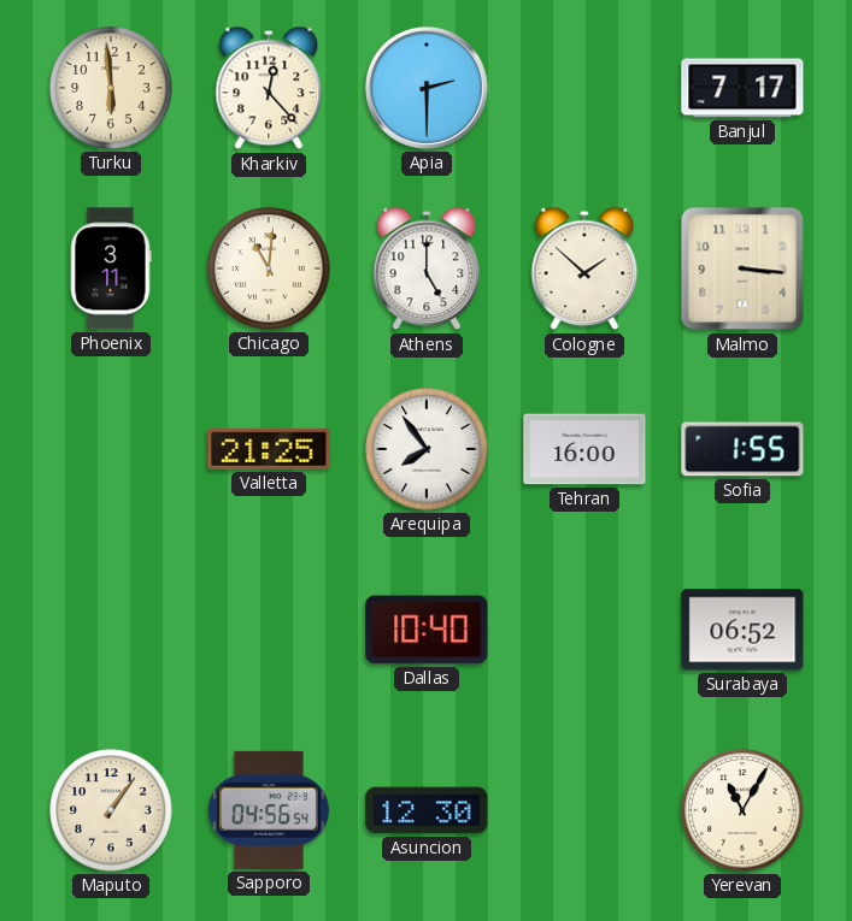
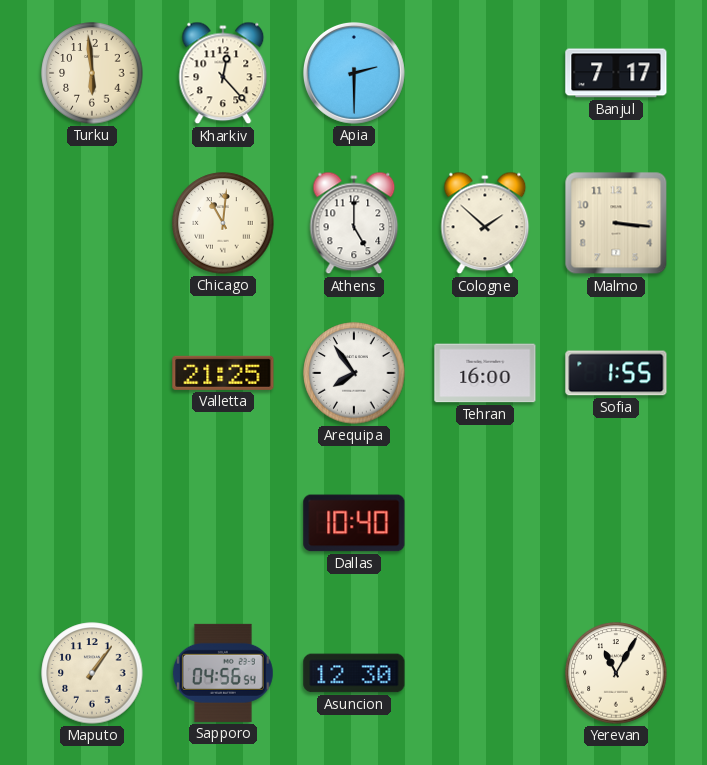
Phoenix: 3:11 -> none (111, 268)
Surabaya: 06:52 -> none (742, 630)
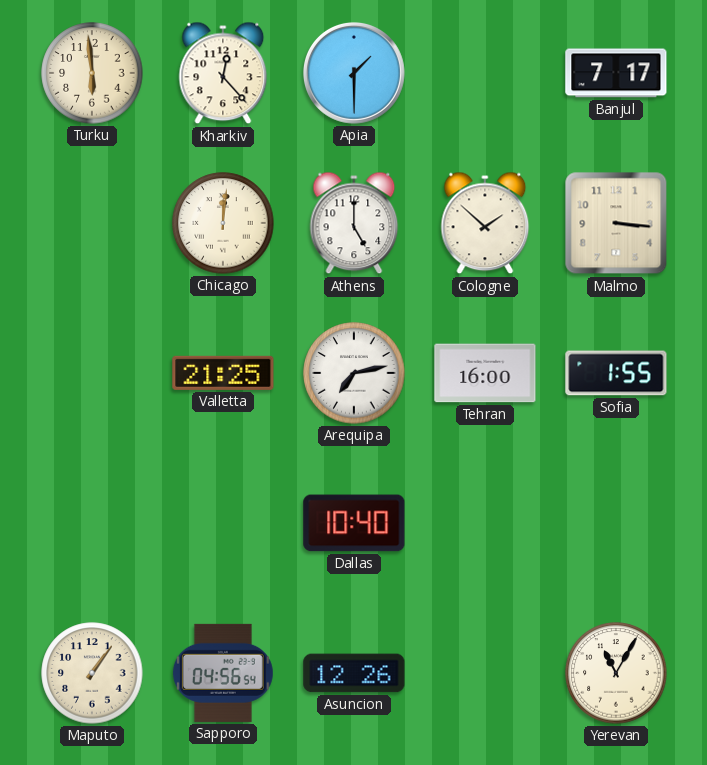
Apia: 2:30 -> 1:30 (355, 74)
Chicago: 11:01 -> 12:01 (223, 223)
Arequipa: 7:54 -> 7:13 (354, 373)
Asuncion: 12:30 -> 12:26 (354, 673)
